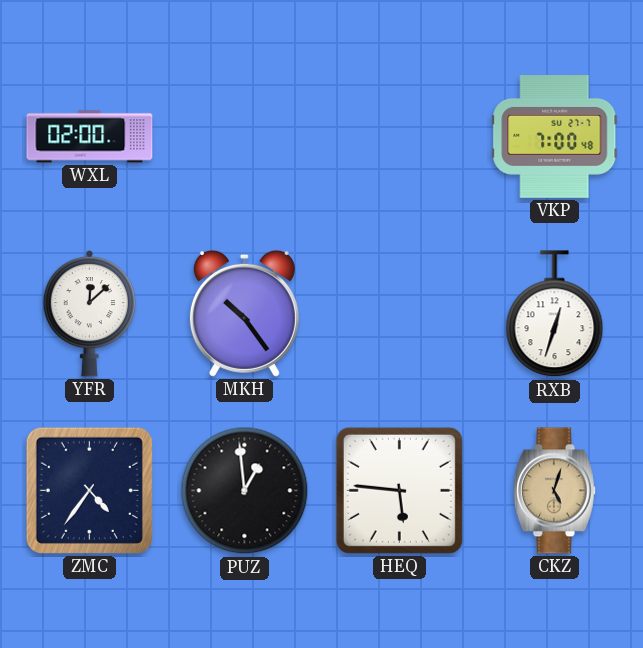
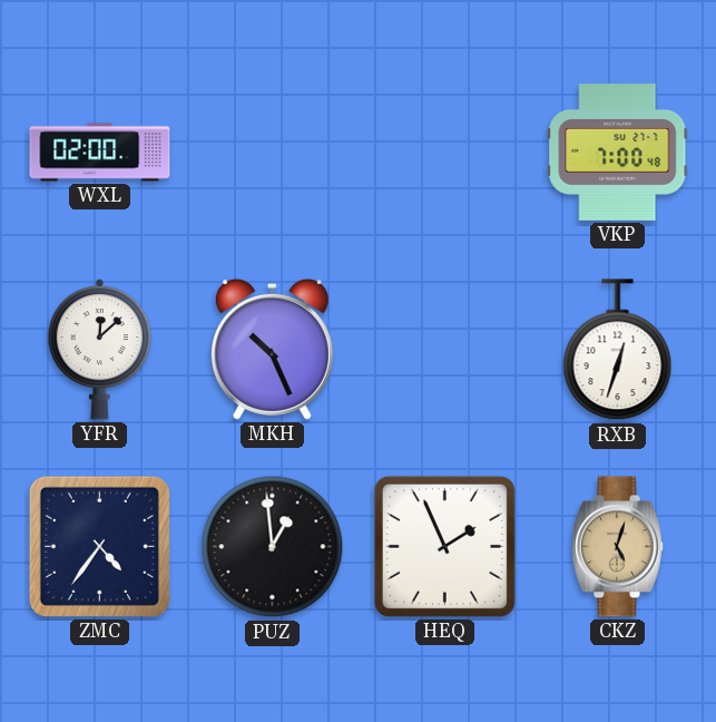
MKH: 10:24 -> 10:26 (272, 349)
HEQ: 5:46 -> 1:56 (444, 546)
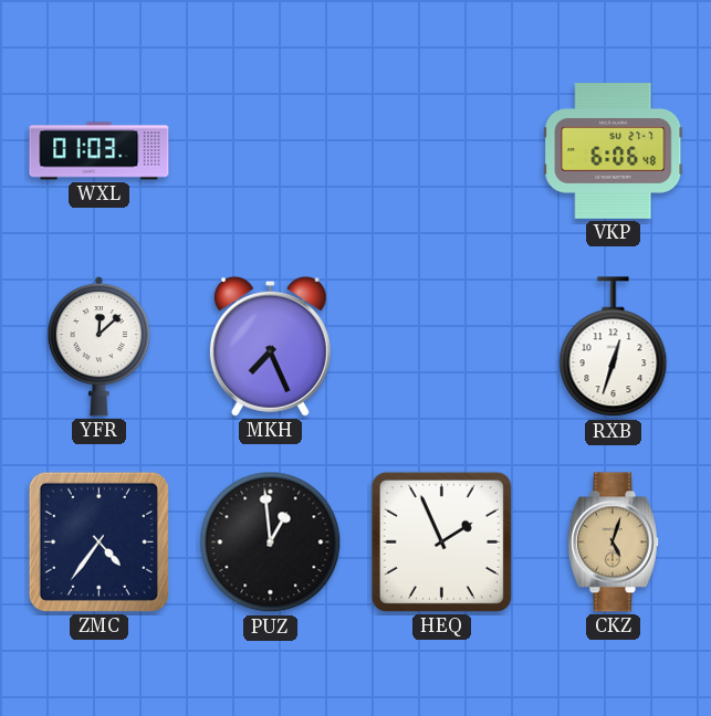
WXL: 02:00 -> 01:03 (100, 151)
VKP: 7:00 -> 6:06 (614, 151)
MKH: 10:26 -> 7:26 (270, 346)
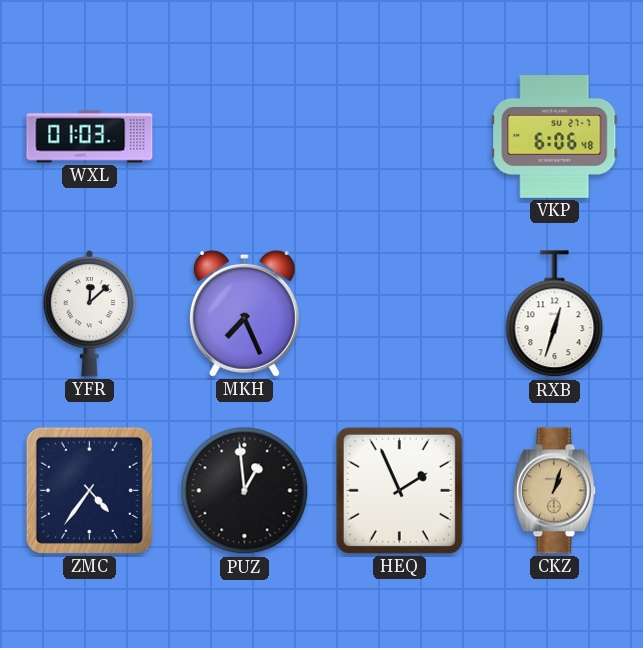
CKZ: 5:03 -> 1:03 (554, 491)
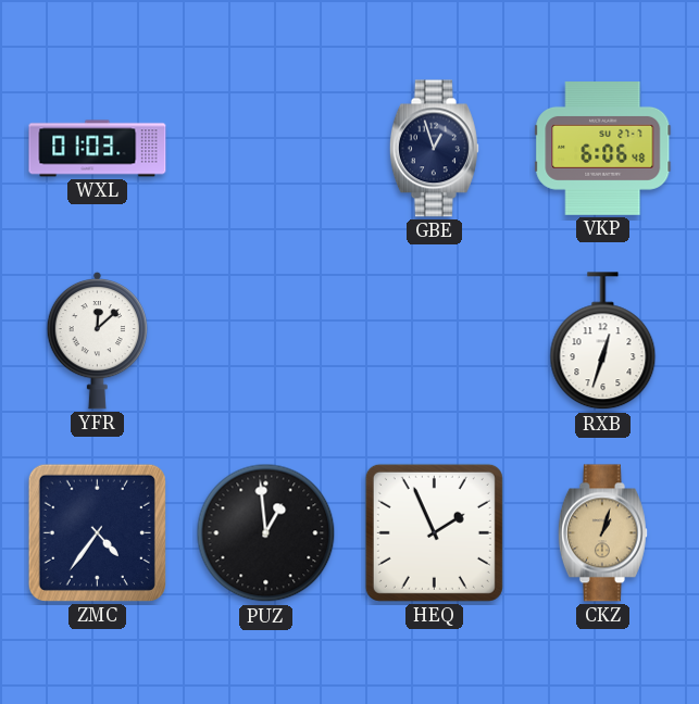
GBE: none -> 12:57 (434, 149)
MKH: 7:26 -> none (244, 313)
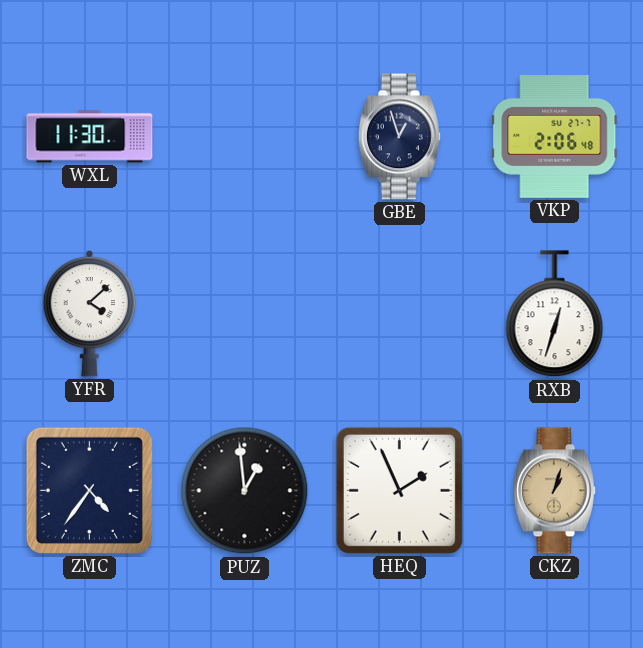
WXL: 01:03 -> 11:30 (90, 137)
VKP: 6:06 -> 2:06 (555, 137)
YFR: 12:08 -> 4:08 (90, 313)
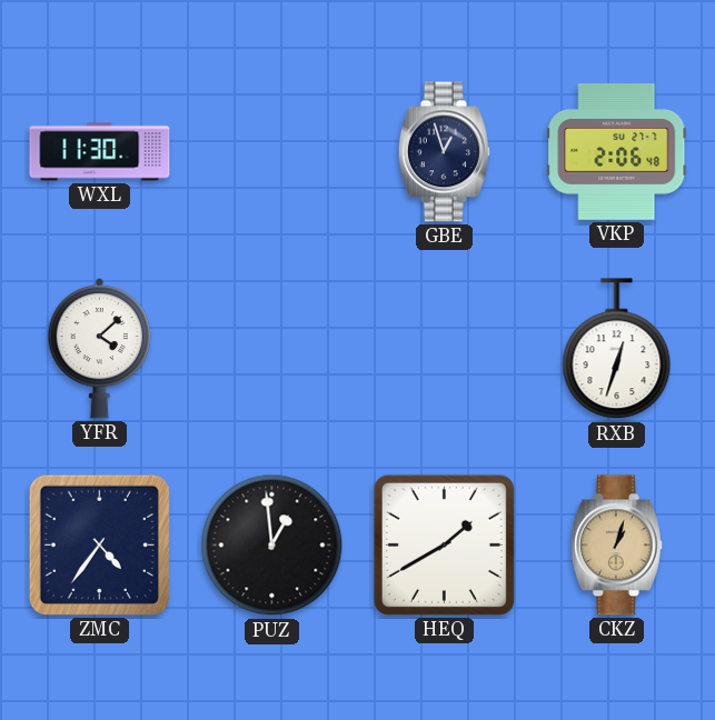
HEQ: 1:56 -> 1:40 (444, 544)
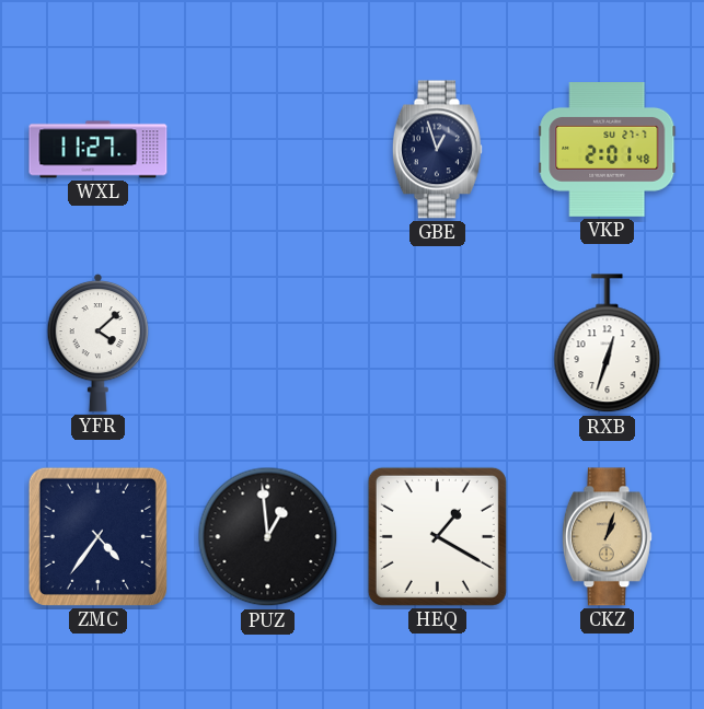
WXL: 11:30 -> 11:27 (99, 150)
VKP: 2:06 -> 2:01 (608, 150)
HEQ: 1:40 -> 1:20 (437, 536)
